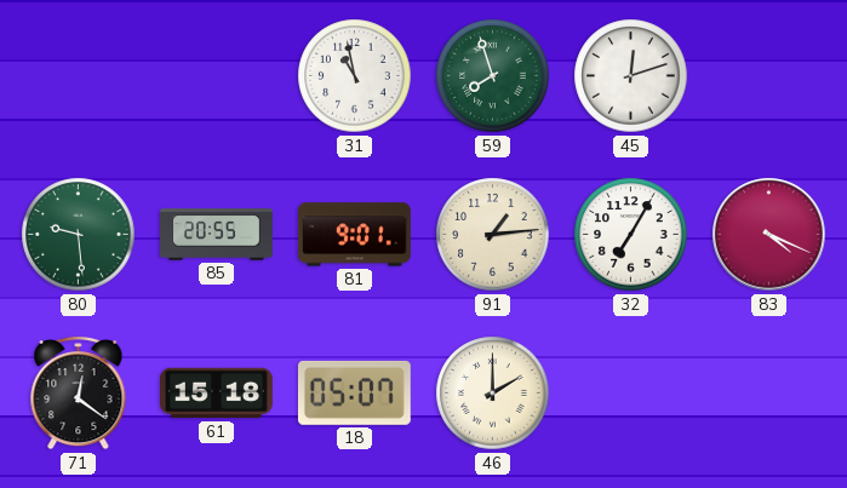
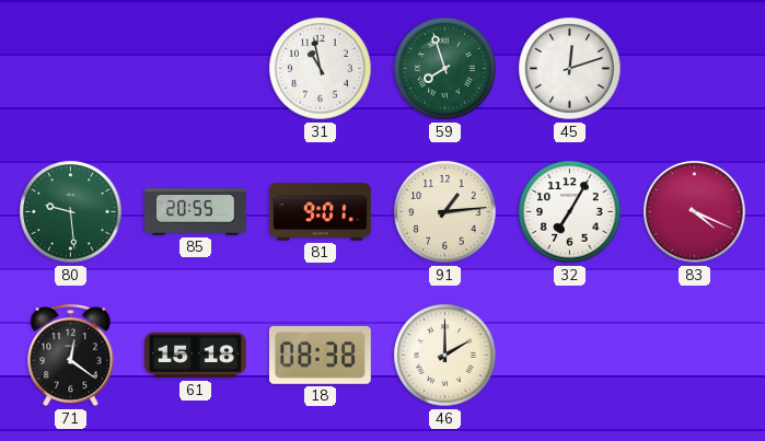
18: 05:07 -> 08:38 (320, 355)
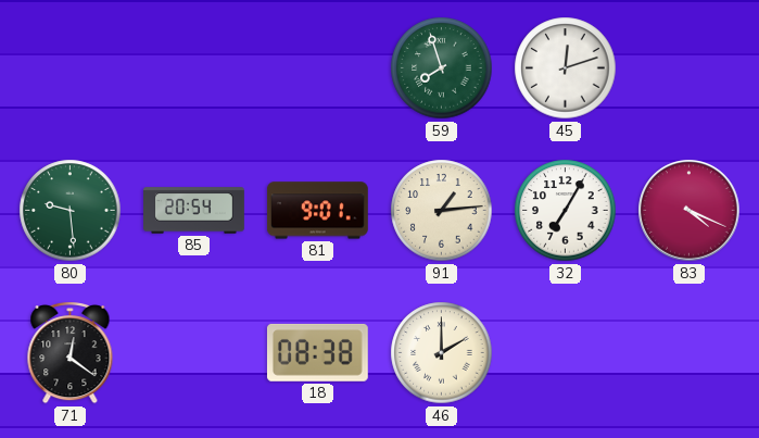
31: 10:58 -> none (321, 69)
85: 20:55 -> 20:54 (194, 211)
61: 15:18 -> none (196, 356)
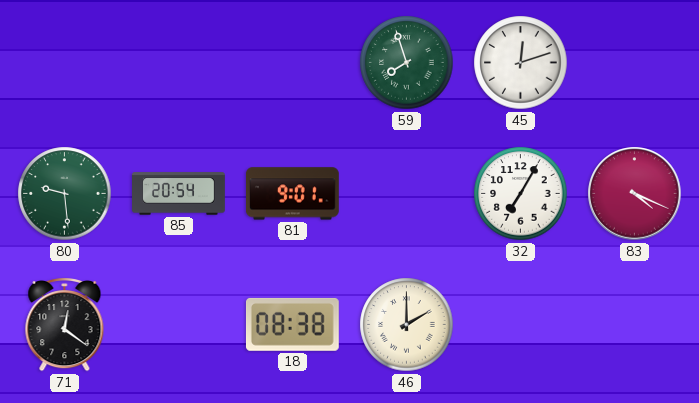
91: 1:14 -> none (442, 211)
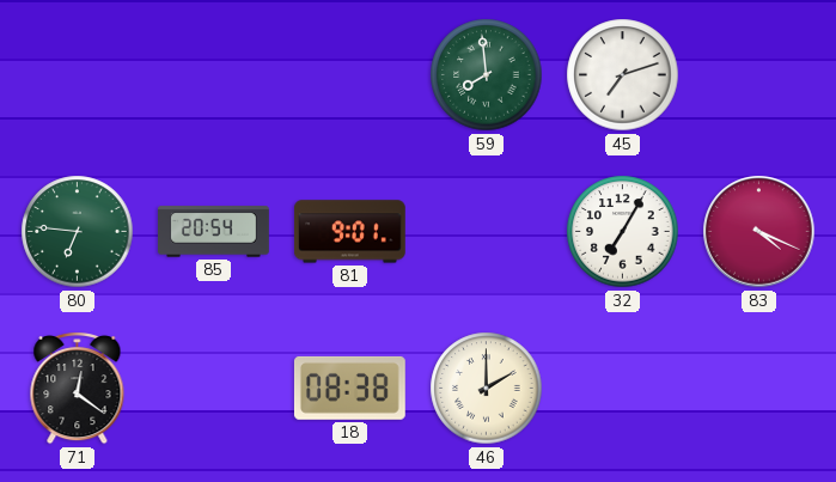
59: 7:57 -> 7:59 (487, 75)
45: 12:12 -> 7:12 (623, 75)
80: 9:29 -> 6:46 (78, 232)
